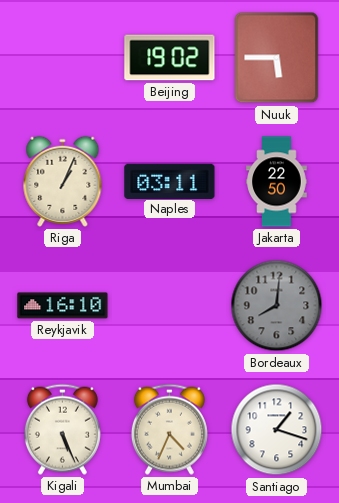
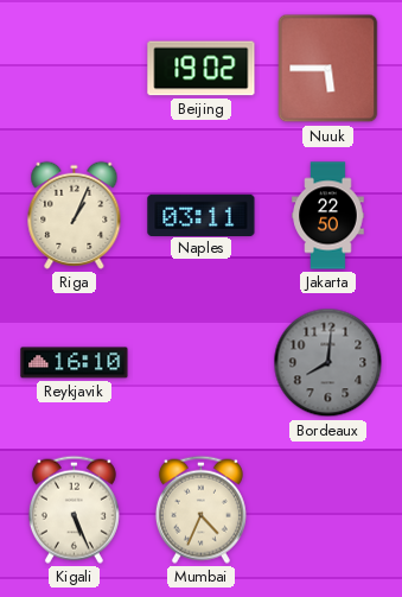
Santiago: 1:18 -> none (277, 430)
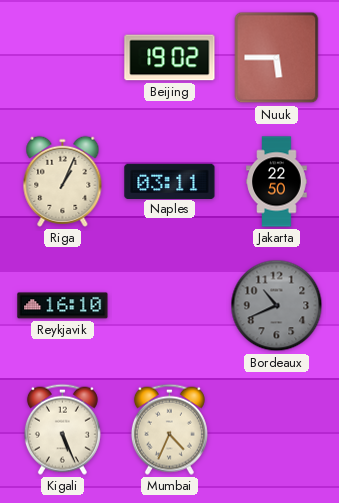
Bordeaux: 8:01 -> 10:41 (277, 306)
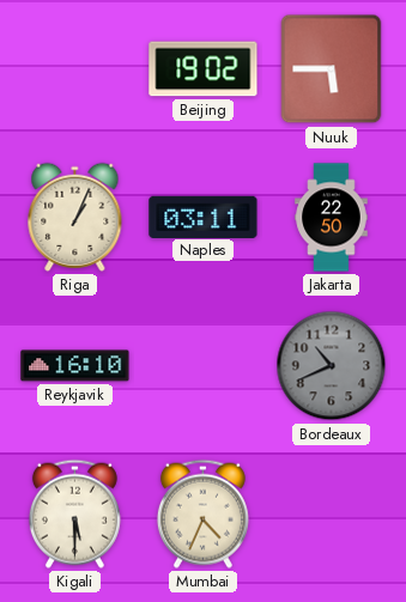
Kigali: 5:26 -> 5:30 (74, 513)
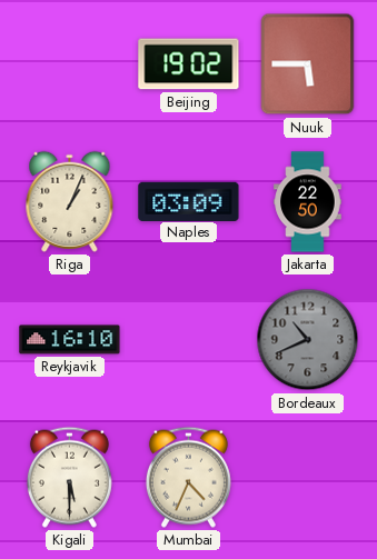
Naples: 03:11 -> 03:09 (189, 201)
